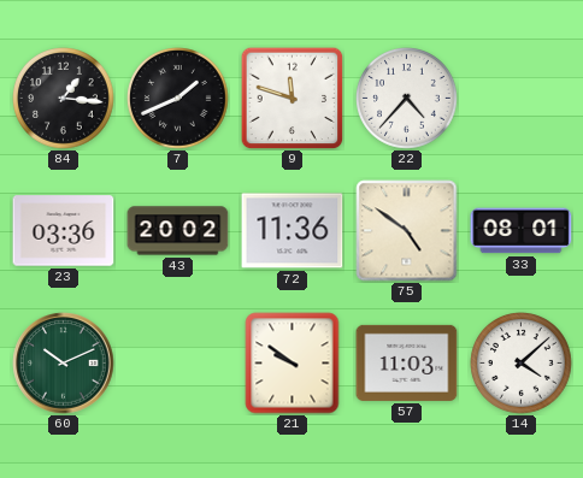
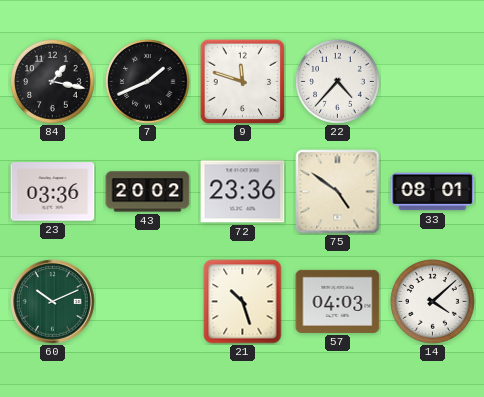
84: 1:16 -> 1:17 (53, 82)
72: 11:36 -> 23:36 (243, 192)
21: 9:51 -> 10:27 (243, 302)
57: 11:03 -> 04:03 (338, 301)
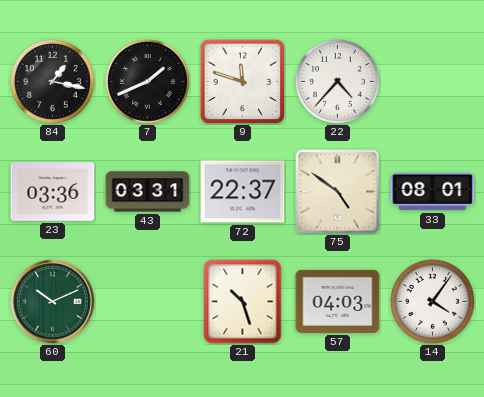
43: 20:02 -> 03:31 (148, 192)
72: 23:36 -> 22:37 (243, 192)
14: 4:08 -> 4:06 (433, 302)
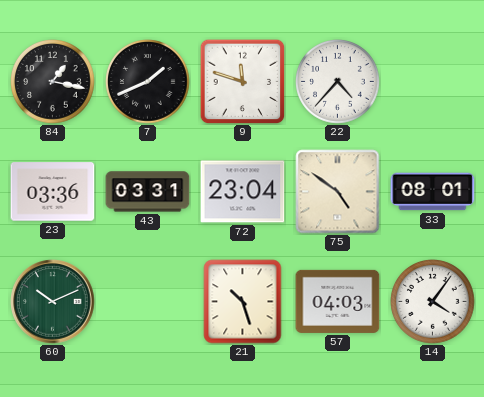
72: 22:37 -> 23:04 (243, 192)
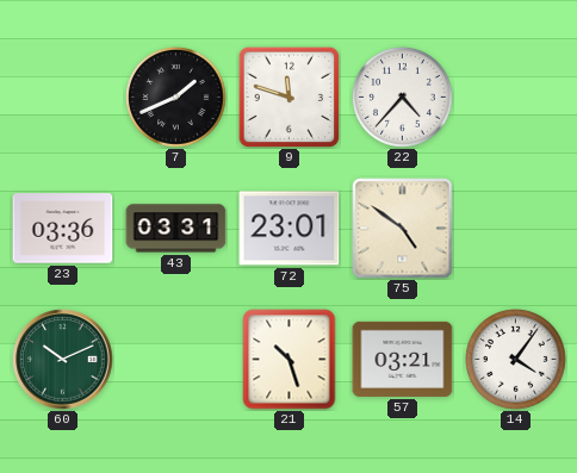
84: 1:17 -> none (53, 82)
72: 23:04 -> 23:01 (290, 229)
33: 08:01 -> none (433, 192)
57: 04:03 -> 03:21 (403, 359)
